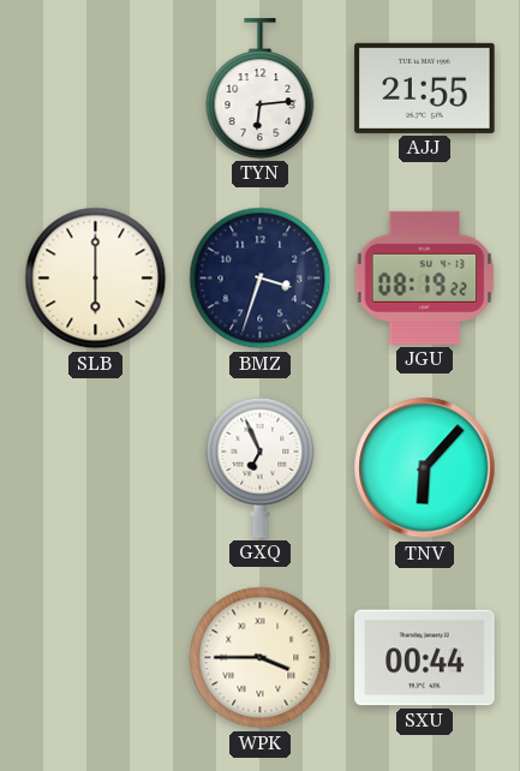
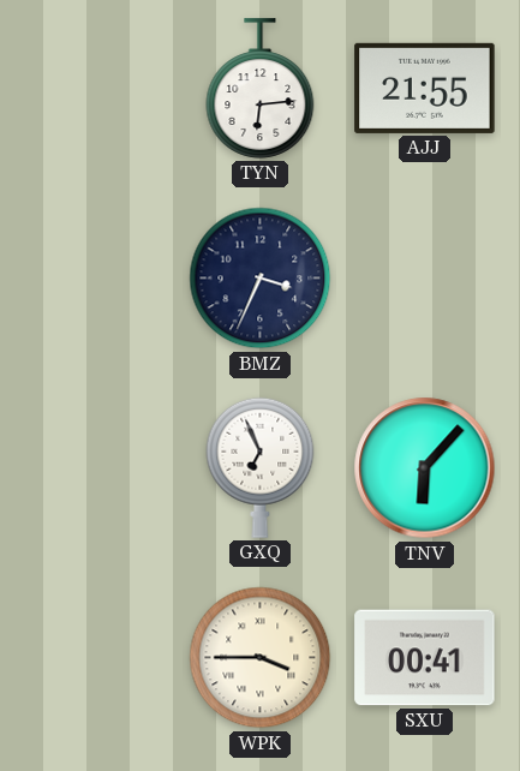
SLB: 6:00 -> none (96, 279)
BMZ: 3:33 -> 3:34 (261, 279)
JGU: 08:19 -> none (425, 277)
SXU: 00:44 -> 00:41 (425, 658)
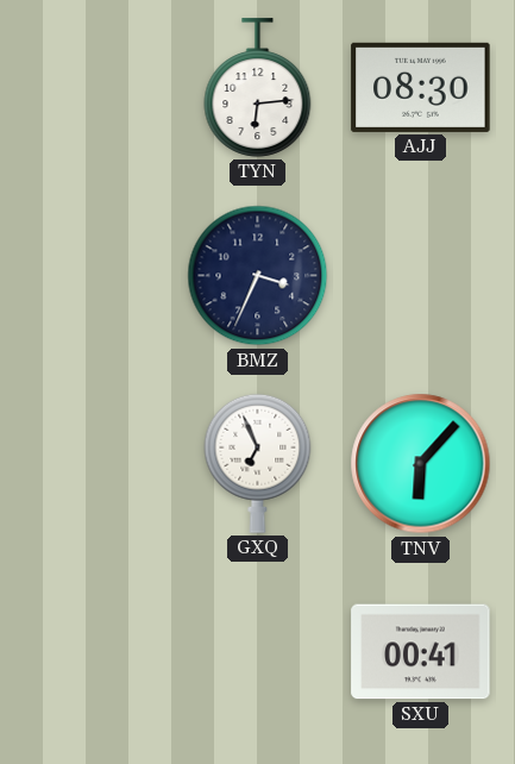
AJJ: 21:55 -> 08:30 (421, 87)
WPK: 3:45 -> none (261, 658)
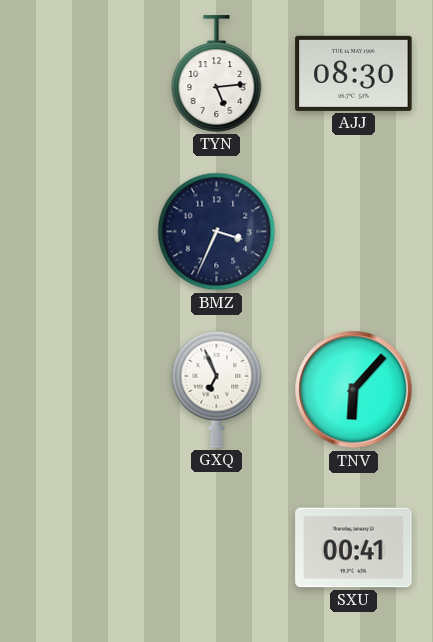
TYN: 6:14 -> 5:14 (217, 74)
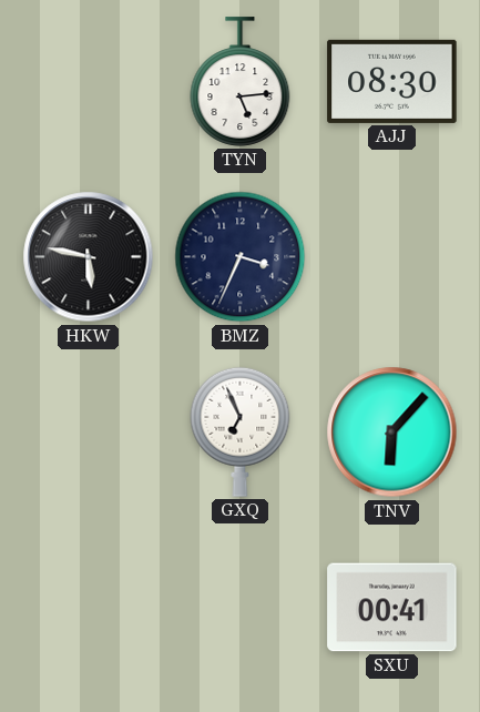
HKW: none -> 5:47 (89, 257)
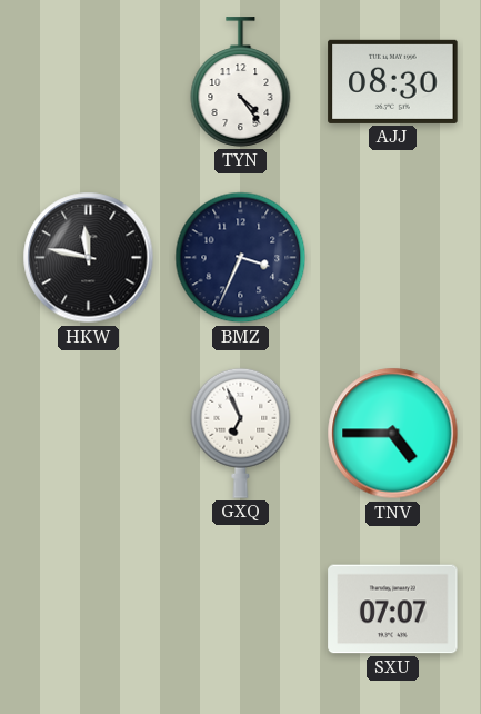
TYN: 5:14 -> 4:24 (241, 82)
HKW: 5:47 -> 11:47 (89, 258)
TNV: 6:07 -> 4:45 (393, 434)
SXU: 00:41 -> 07:07 (393, 609)
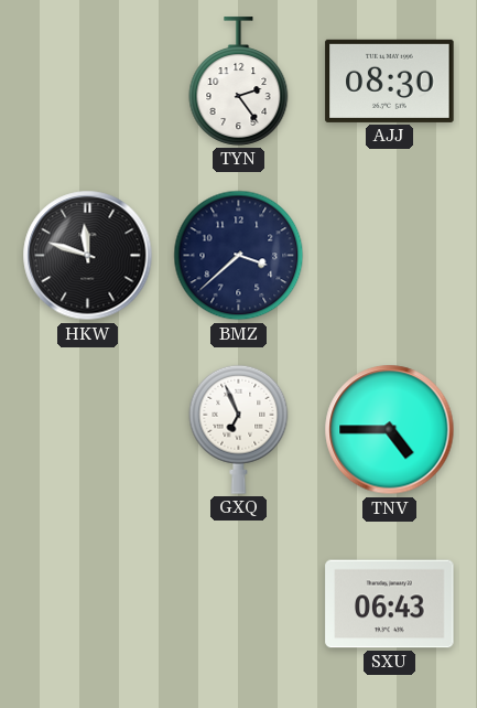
TYN: 4:24 -> 2:24 (239, 82)
HKW: 11:47 -> 11:48 (88, 256)
BMZ: 3:34 -> 3:38 (239, 256)
SXU: 07:07 -> 06:43 (390, 604)
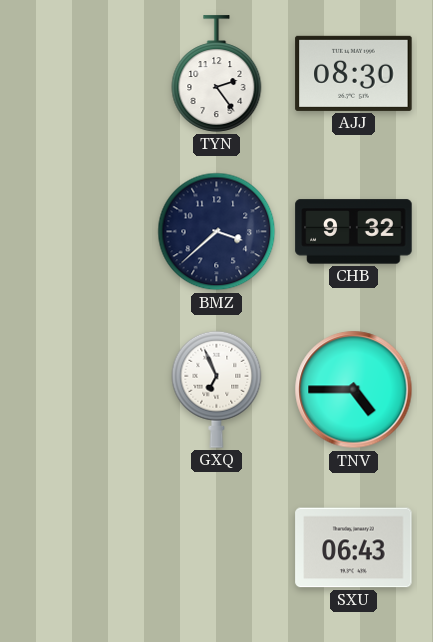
HKW: 11:48 -> none (88, 256)
CHB: none -> 9:32 (354, 232)
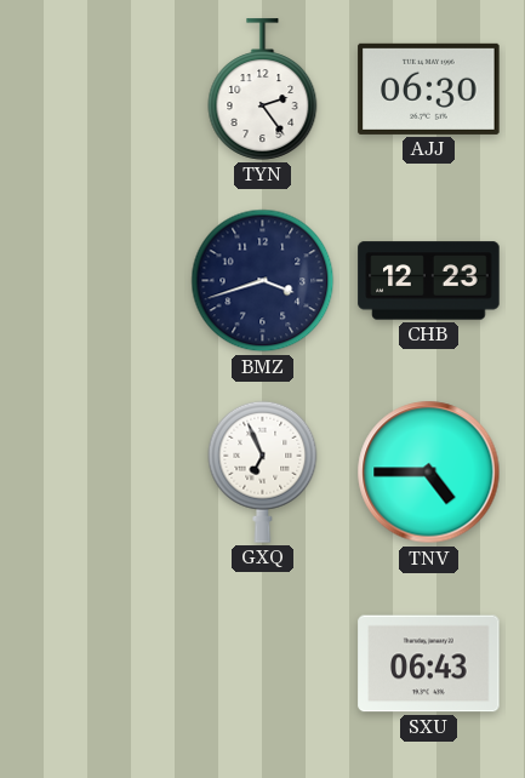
AJJ: 08:30 -> 06:30 (429, 88)
BMZ: 3:38 -> 3:42 (263, 281)
CHB: 9:32 -> 12:23 (429, 281)
